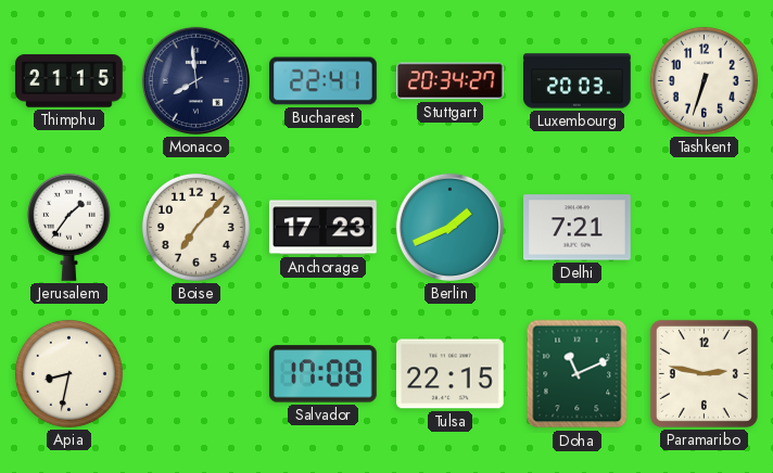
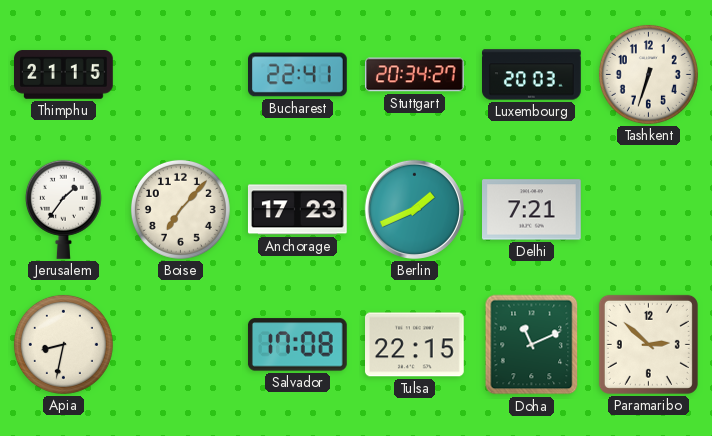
Monaco: 7:59 -> none (195, 80)
Paramaribo: 2:47 -> 2:52 (648, 344)
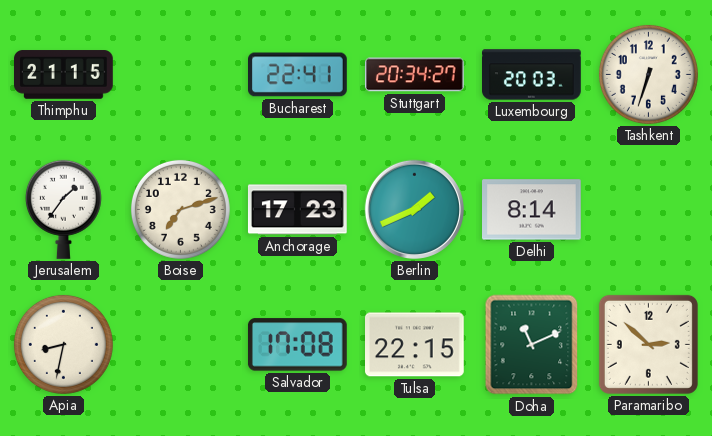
Boise: 7:07 -> 7:12 (180, 209)
Delhi: 7:21 -> 8:14 (532, 210)
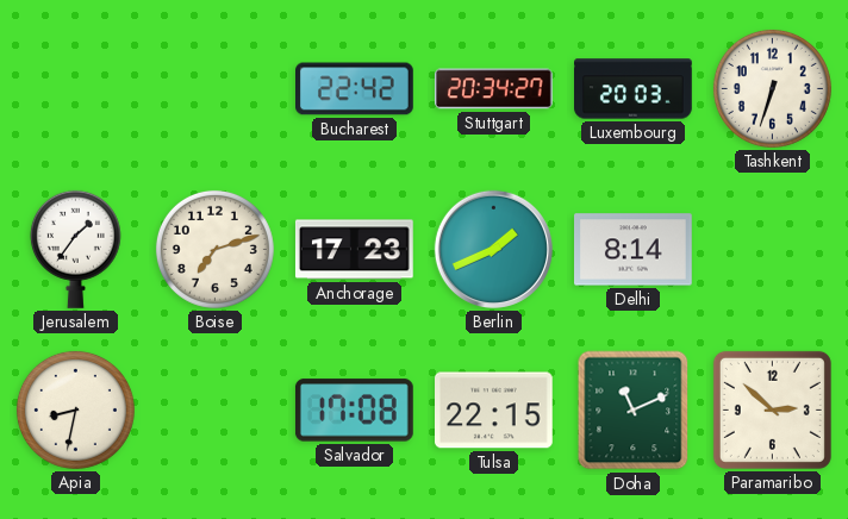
Thimphu: 21:15 -> none (64, 75)
Bucharest: 22:41 -> 22:42 (355, 89)
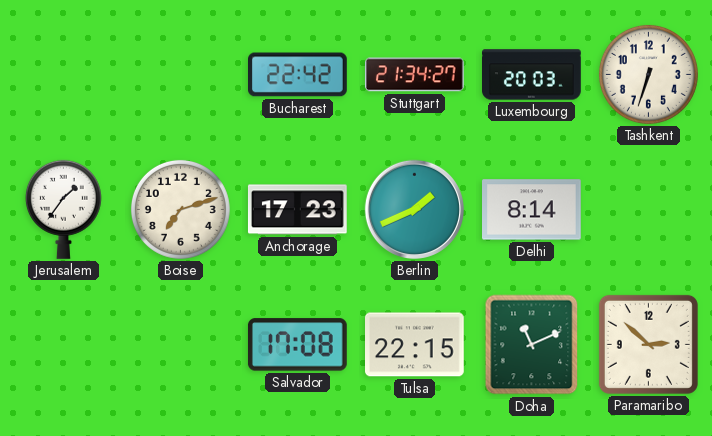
Stuttgart: 20:34 -> 21:34 (415, 75)
Apia: 8:32 -> none (75, 409)
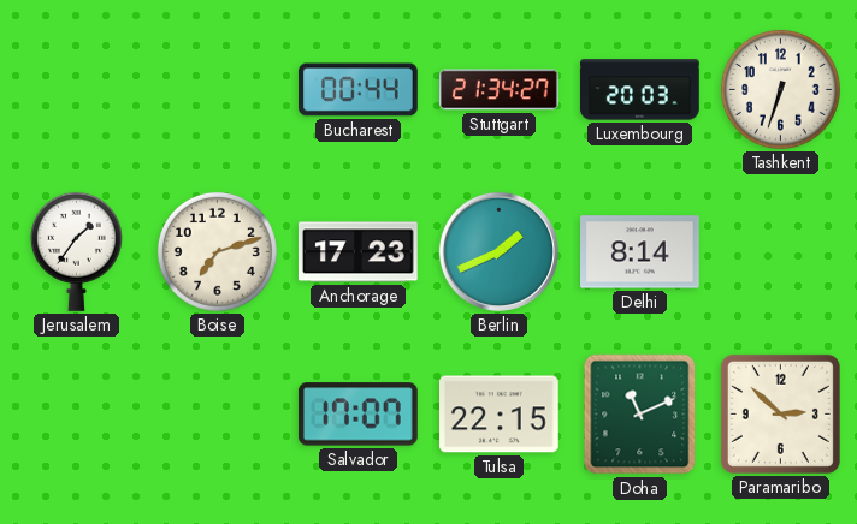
Bucharest: 22:42 -> 00:44 (359, 90)
Salvador: 17:08 -> 17:07 (357, 415)
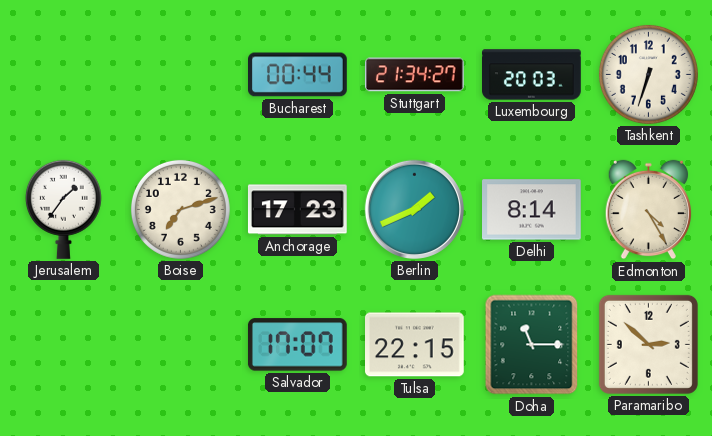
Edmonton: none -> 4:25 (648, 210)
Doha: 11:11 -> 11:15 (532, 345)
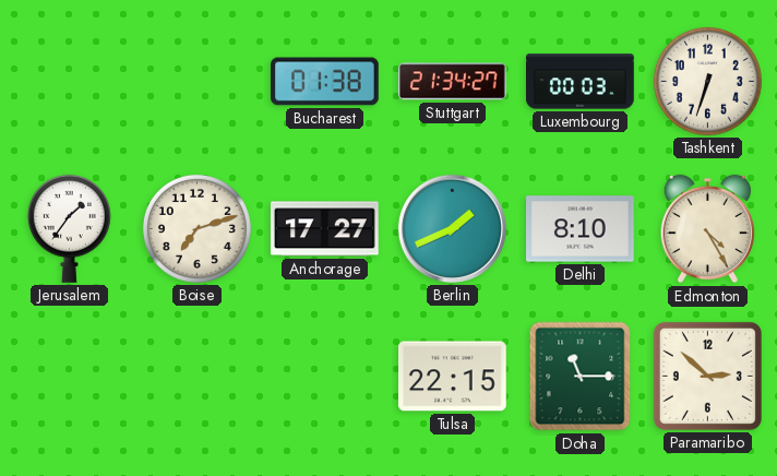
Bucharest: 00:44 -> 01:38 (325, 82)
Luxembourg: 20:03 -> 00:03 (581, 82)
Anchorage: 17:23 -> 17:27 (325, 229)
Delhi: 8:14 -> 8:10 (581, 229)
Salvador: 17:07 -> none (297, 345)
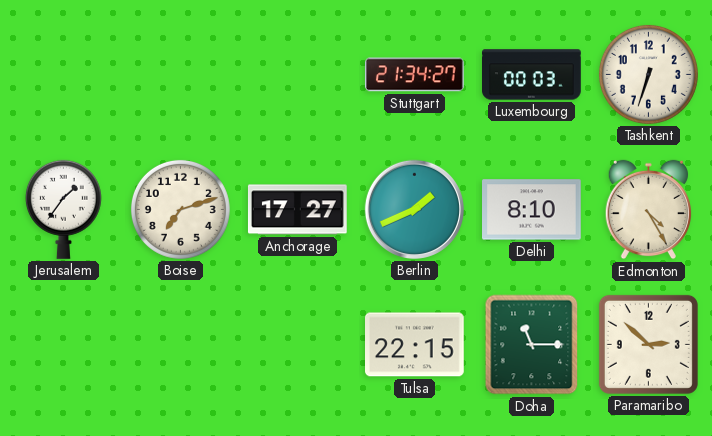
Bucharest: 01:38 -> none (325, 82)
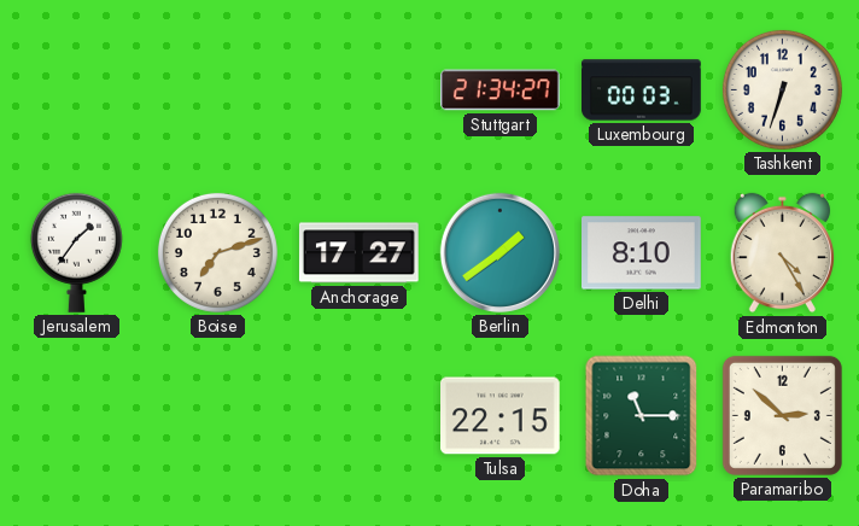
Berlin: 1:41 -> 1:39 (499, 252)
